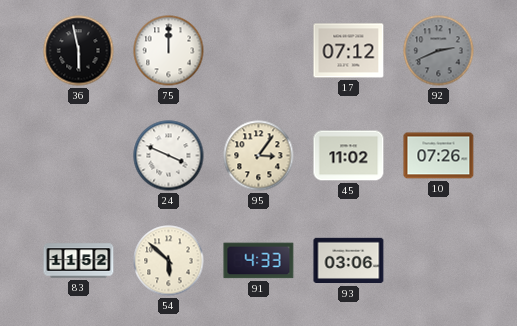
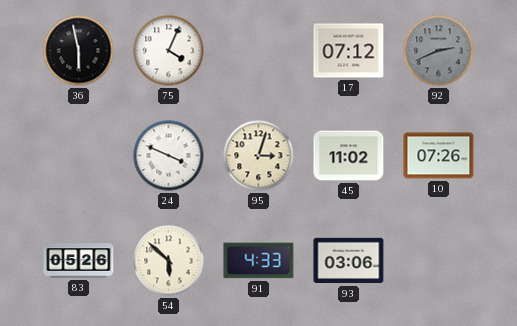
75: 12:00 -> 4:04 (169, 51)
95: 3:06 -> 3:03 (259, 156)
83: 11:52 -> 05:26 (79, 261)
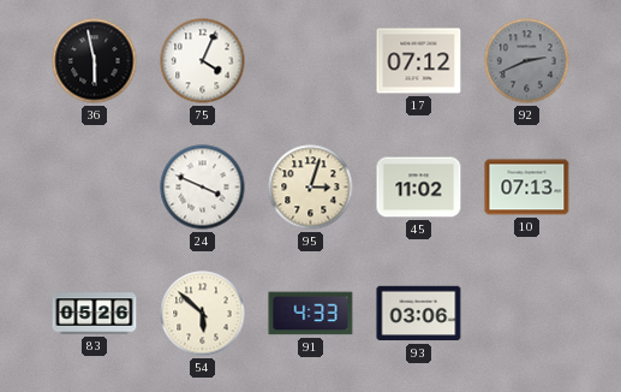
10: 07:26 -> 07:13 (527, 188)
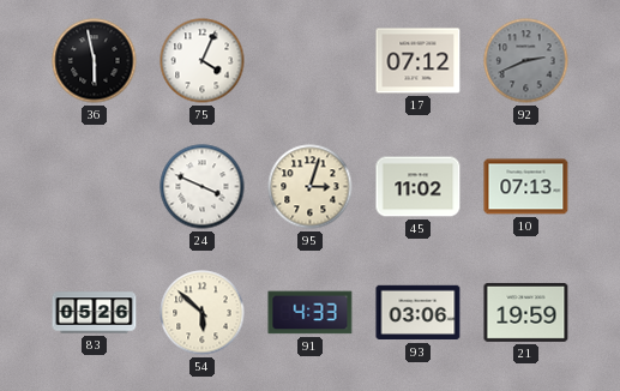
21: none -> 19:59 (526, 312)
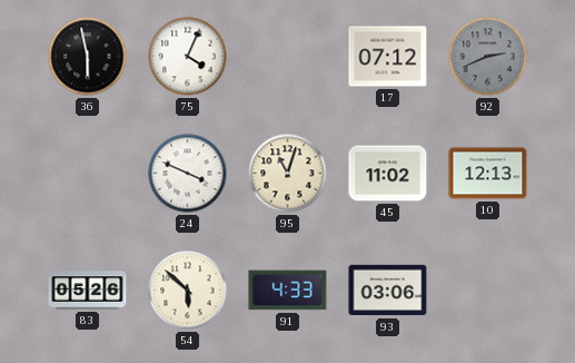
95: 3:03 -> 11:03 (288, 174)
10: 07:13 -> 12:13 (488, 174)
21: 19:59 -> none (526, 312)
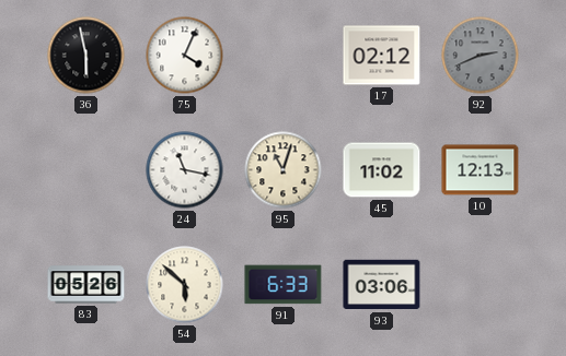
17: 07:12 -> 02:12 (382, 56)
24: 3:49 -> 11:17 (185, 170)
91: 4:33 -> 6:33 (284, 285)
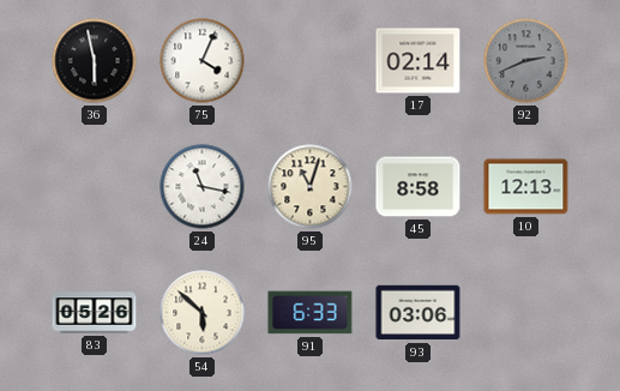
17: 02:12 -> 02:14 (419, 61)
45: 11:02 -> 8:58 (419, 187)
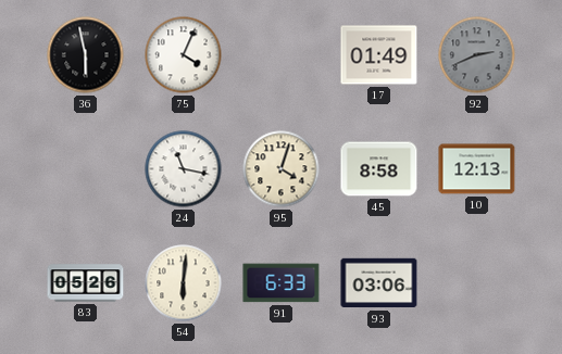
17: 02:14 -> 01:49 (379, 55)
95: 11:03 -> 4:03 (282, 169)
54: 5:52 -> 6:01 (184, 283)
